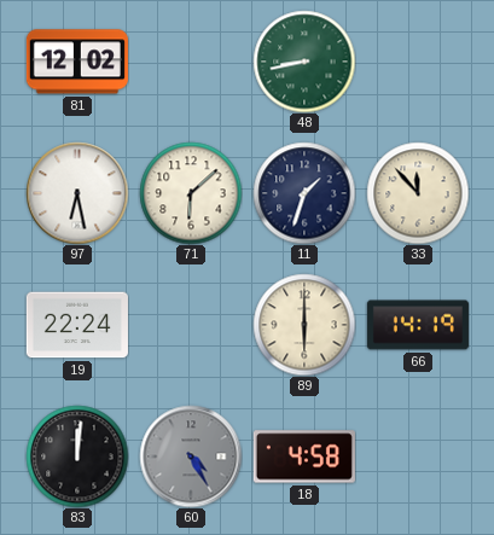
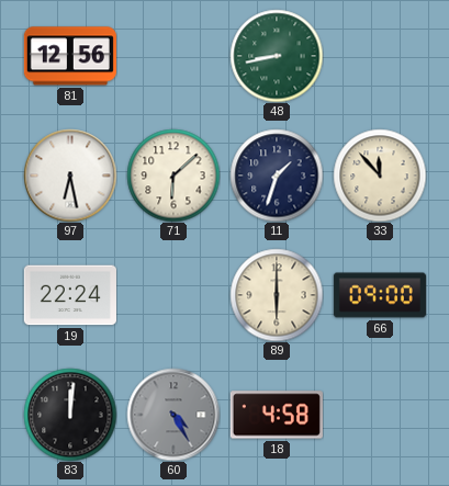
81: 12:02 -> 12:56 (70, 56)
66: 14:19 -> 09:00 (380, 295)
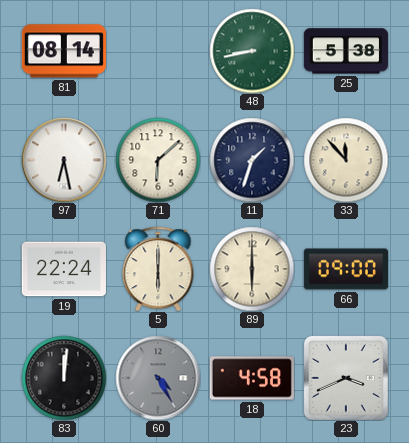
81: 12:56 -> 08:14 (64, 51)
25: none -> 5:38 (346, 51)
5: none -> 6:00 (158, 269)
23: none -> 3:41 (346, 378)
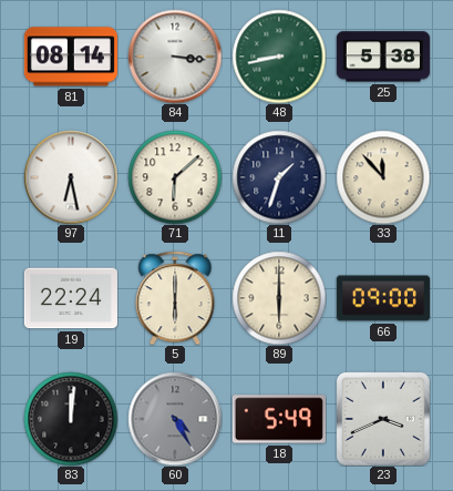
84: none -> 3:16 (175, 57)
18: 4:58 -> 5:49 (279, 419)
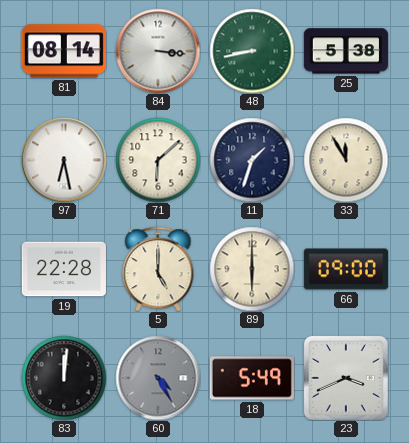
33: 11:53 -> 11:55 (346, 160)
19: 22:24 -> 22:28 (64, 269)
5: 6:00 -> 5:00 (158, 269)
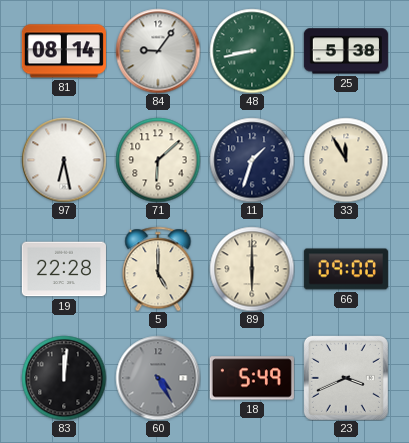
84: 3:16 -> 9:06 (158, 51)
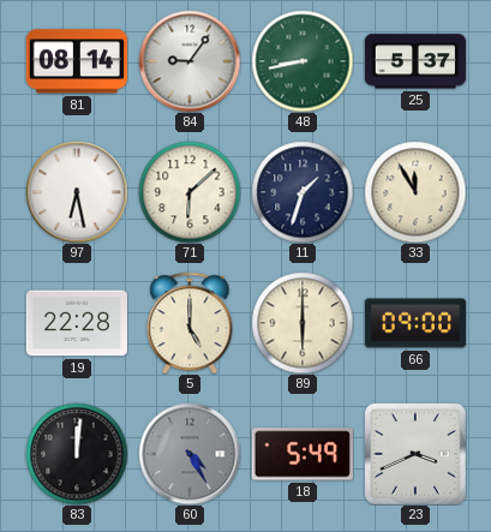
25: 5:38 -> 5:37 (415, 61)
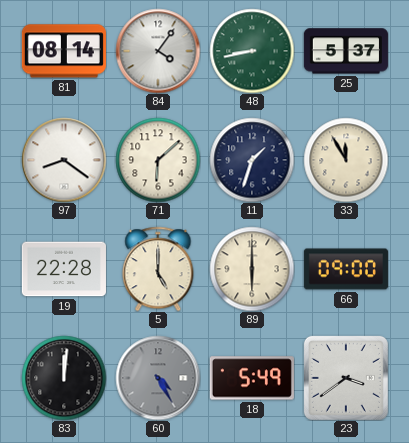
84: 9:06 -> 4:06 (158, 51)
97: 6:28 -> 8:21 (64, 160)
23: 3:41 -> 3:39 (346, 378)
